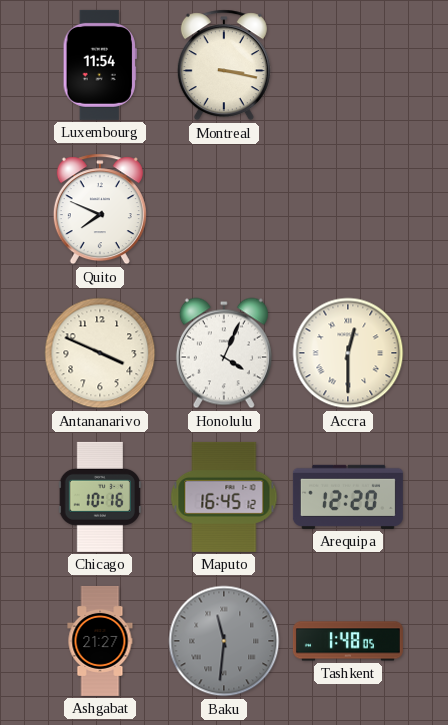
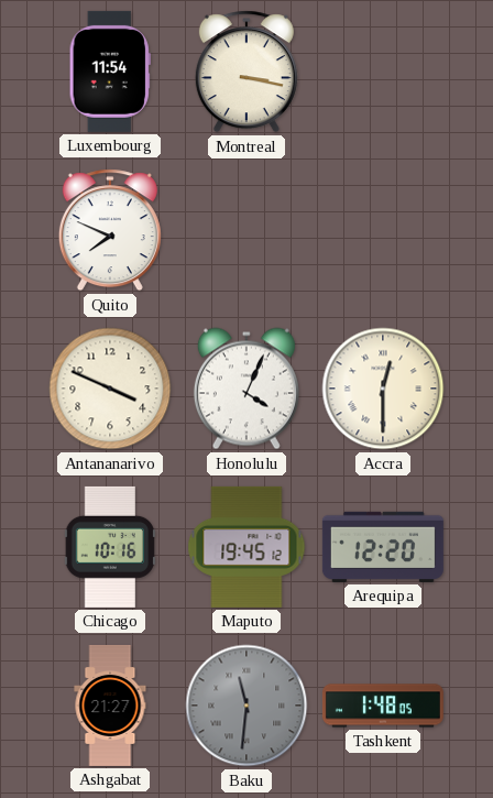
Maputo: 16:45 -> 19:45 (246, 547)
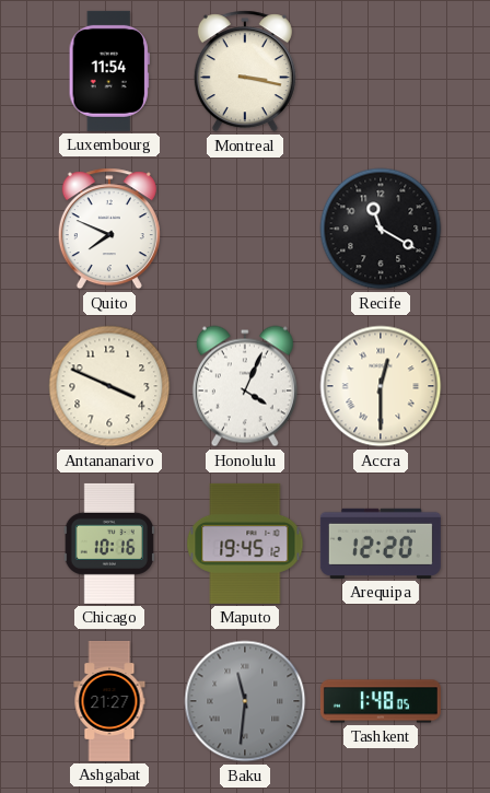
Recife: none -> 11:20 (381, 229)
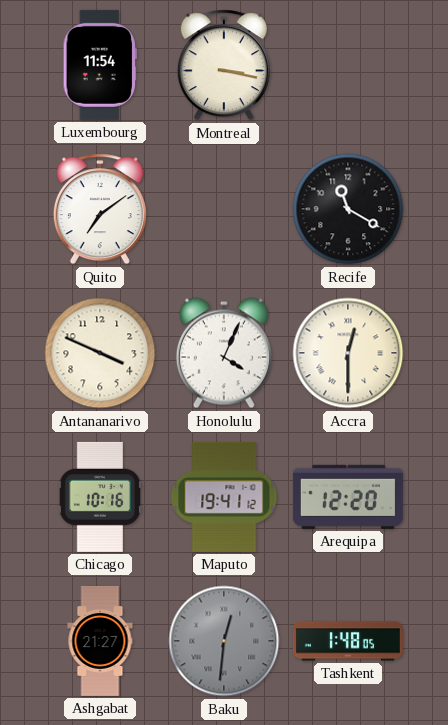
Quito: 7:49 -> 7:09 (100, 209)
Maputo: 19:45 -> 19:41 (224, 497)
Baku: 11:31 -> 12:31 (224, 641)
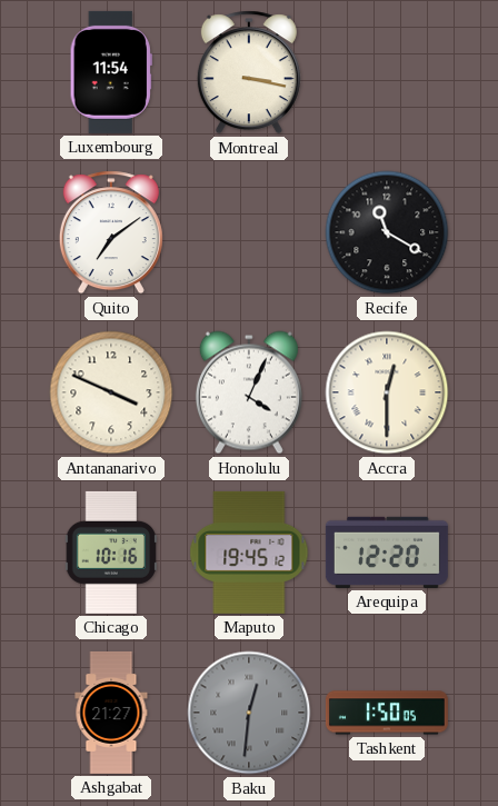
Maputo: 19:41 -> 19:45 (249, 553)
Tashkent: 1:48 -> 1:50 (387, 713)
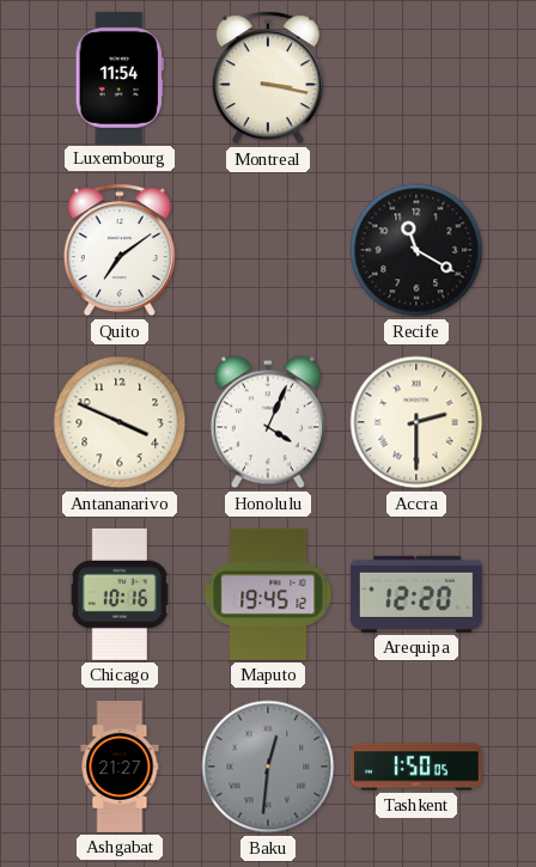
Accra: 12:30 -> 2:30 (416, 422)
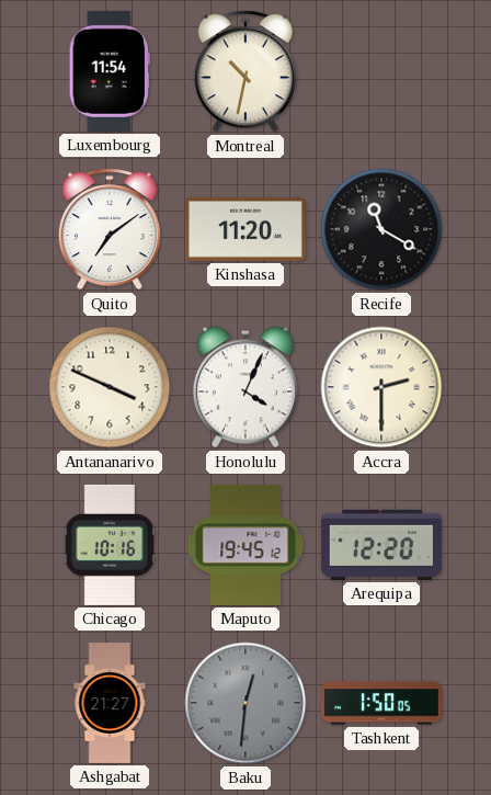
Montreal: 3:17 -> 10:32 (245, 71)
Kinshasa: none -> 11:20 (245, 229)
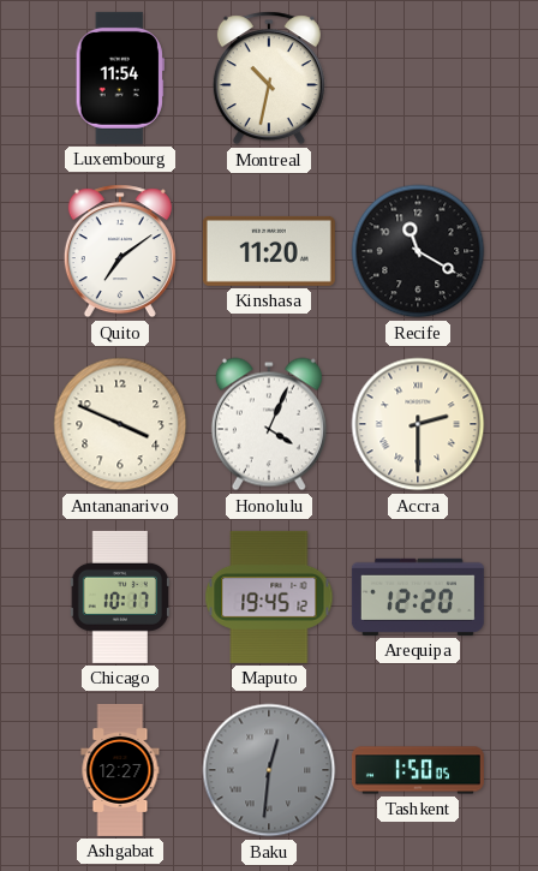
Chicago: 10:16 -> 10:17 (119, 597)
Ashgabat: 21:27 -> 12:27 (120, 770)
